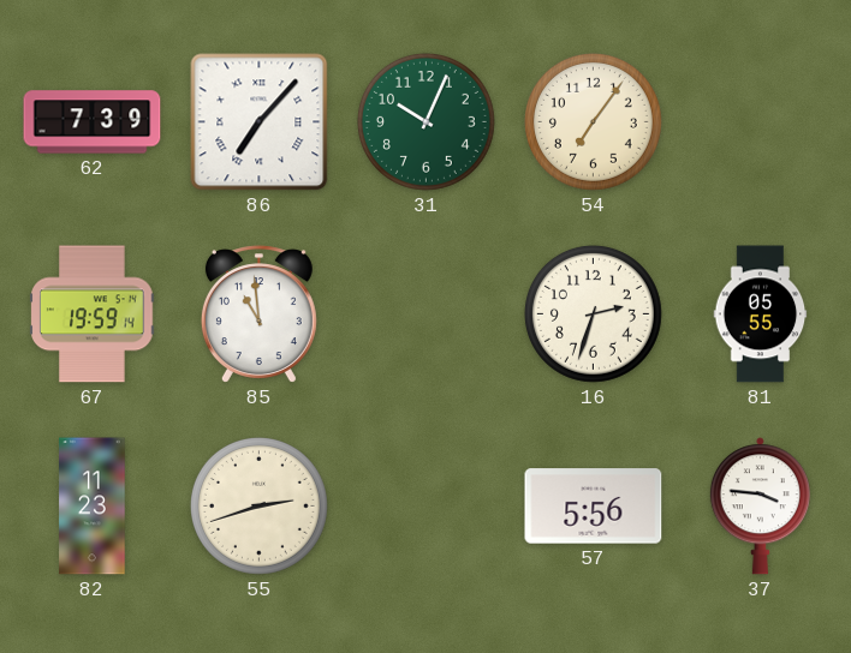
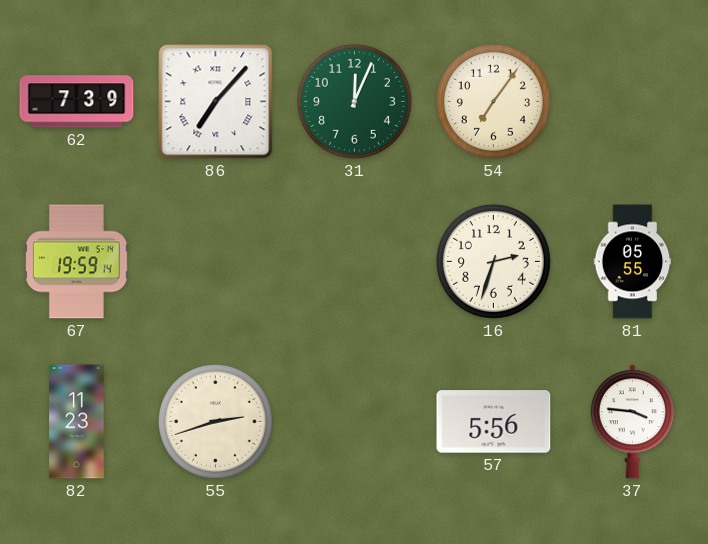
31: 10:04 -> 12:04 (354, 101)
85: 10:59 -> none (258, 314)
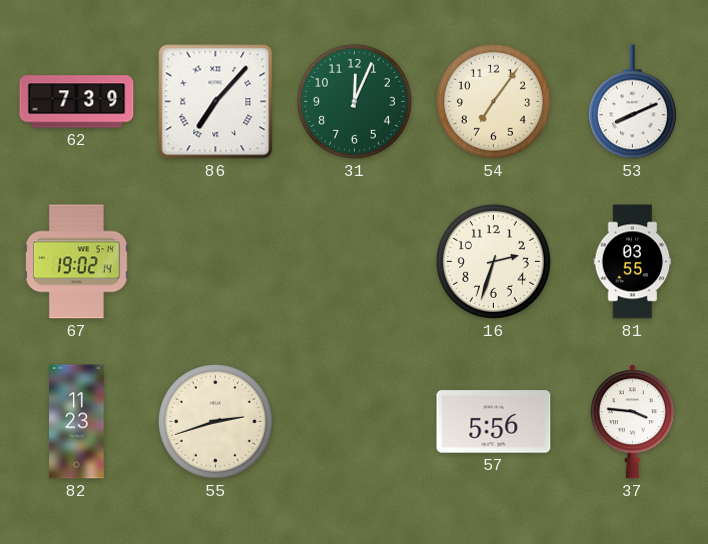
53: none -> 8:11 (632, 102)
67: 19:59 -> 19:02 (77, 262)
81: 05:55 -> 03:55 (633, 262)
